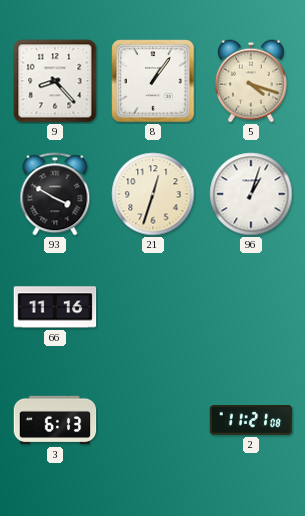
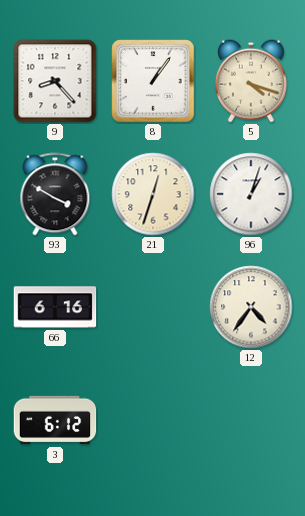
66: 11:16 -> 6:16 (55, 307)
12: none -> 4:36 (251, 307)
3: 6:13 -> 6:12 (55, 420)
2: 11:21 -> none (251, 420)
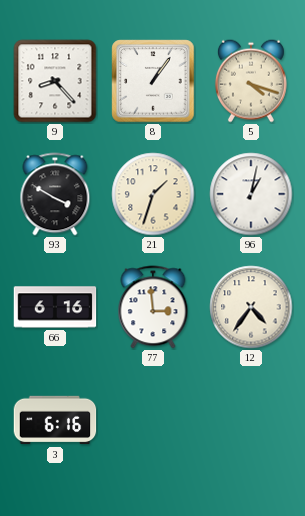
21: 12:33 -> 1:33 (153, 194)
96: 1:03 -> 1:02 (251, 194)
77: none -> 2:59 (153, 307)
3: 6:12 -> 6:16 (55, 420)
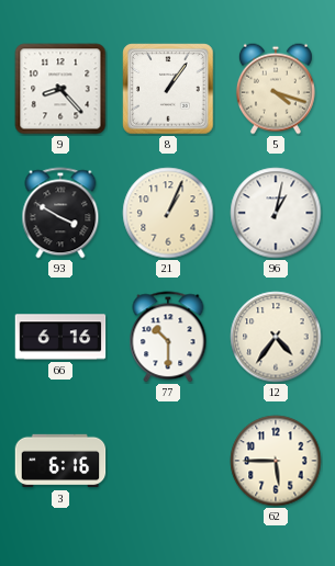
21: 1:33 -> 1:04 (168, 213)
77: 2:59 -> 10:30 (168, 337)
62: none -> 5:45 (276, 461)
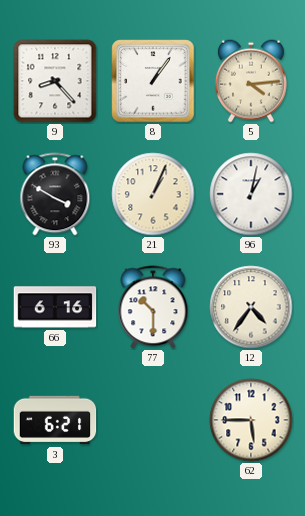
5: 4:18 -> 4:14 (251, 81)
3: 6:16 -> 6:21 (55, 420)
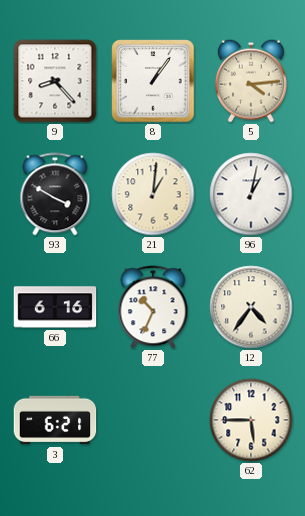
21: 1:04 -> 1:01 (153, 194)
77: 10:30 -> 10:34 (153, 307)
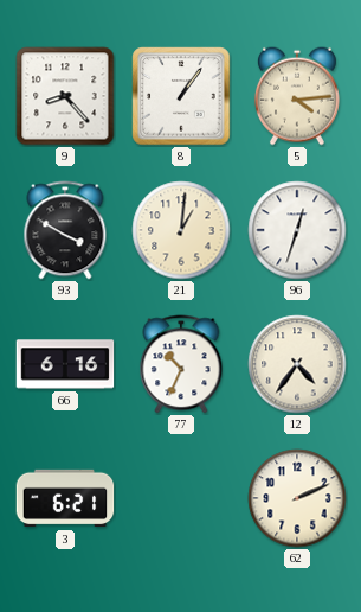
96: 1:02 -> 12:33 (297, 230)
62: 5:45 -> 2:11 (297, 498)
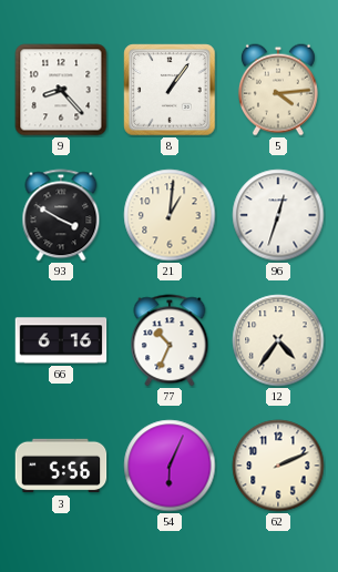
3: 6:21 -> 5:56 (61, 466)
54: none -> 6:04 (170, 466)
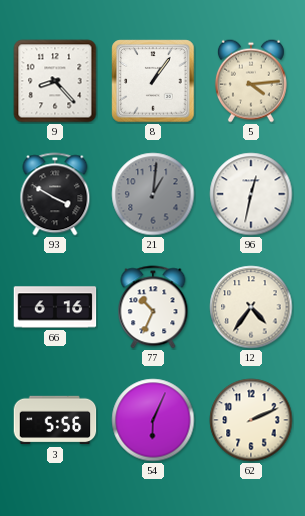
21 dial: cream -> grey (153, 194)
96: 12:33 -> 12:32 (251, 194)
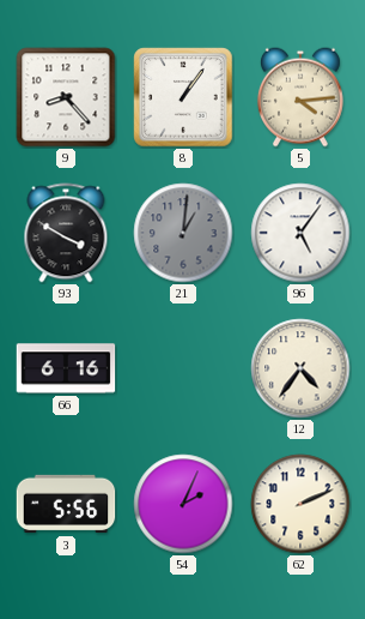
96: 12:32 -> 5:06 (300, 233)
77: 10:34 -> none (153, 307)
54: 6:04 -> 2:04 (183, 504)
